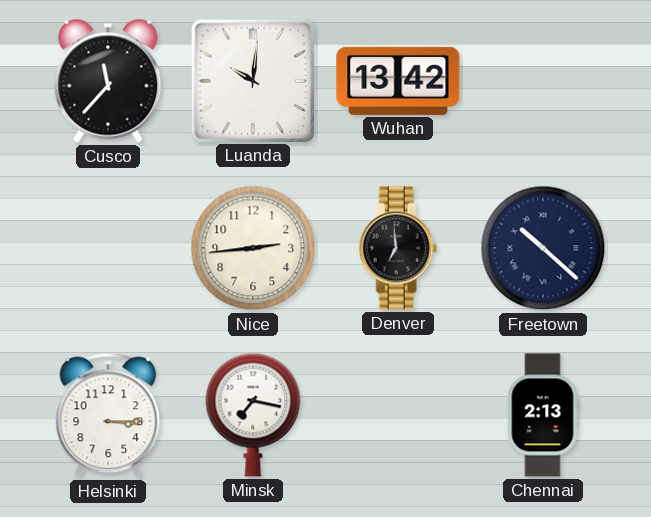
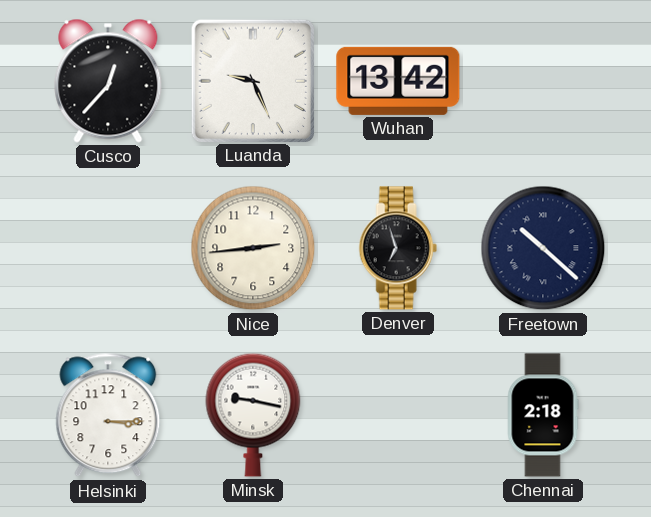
Cusco: 11:37 -> 12:37 (108, 81)
Luanda: 10:01 -> 9:26 (252, 80)
Denver: 6:59 -> 6:57 (398, 248)
Minsk: 7:17 -> 9:17 (253, 415)
Chennai: 2:13 -> 2:18 (543, 415)
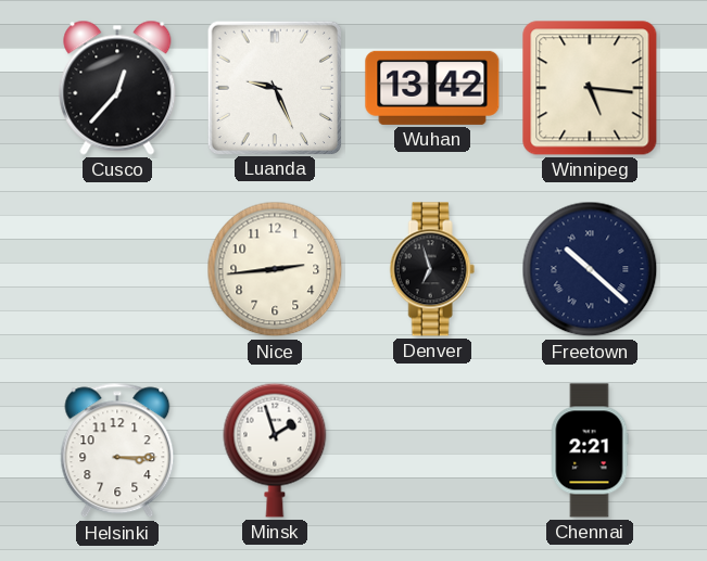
Winnipeg: none -> 5:16 (590, 88)
Minsk: 9:17 -> 1:57 (275, 450)
Chennai: 2:18 -> 2:21 (590, 450)
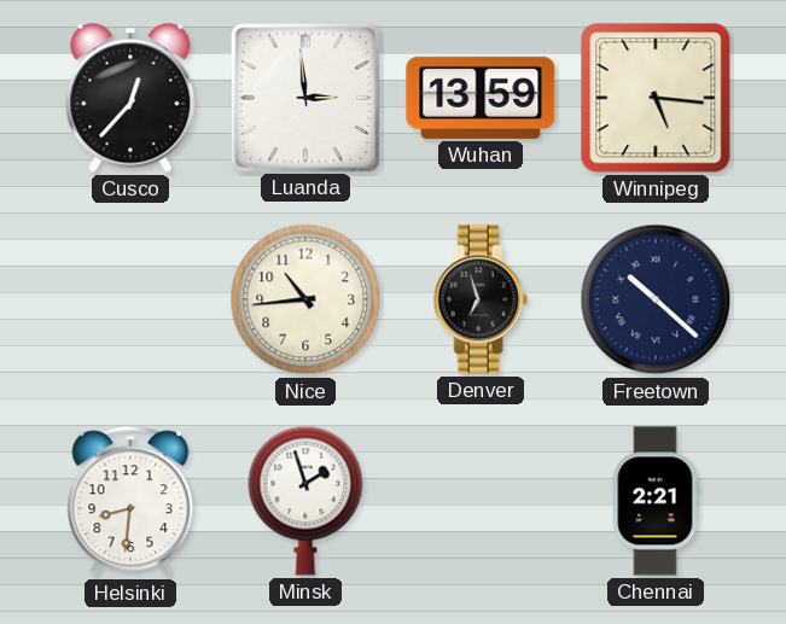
Luanda: 9:26 -> 2:59 (304, 97)
Wuhan: 13:42 -> 13:59 (481, 98)
Nice: 2:44 -> 10:44 (305, 299)
Helsinki: 3:15 -> 8:31 (130, 501)
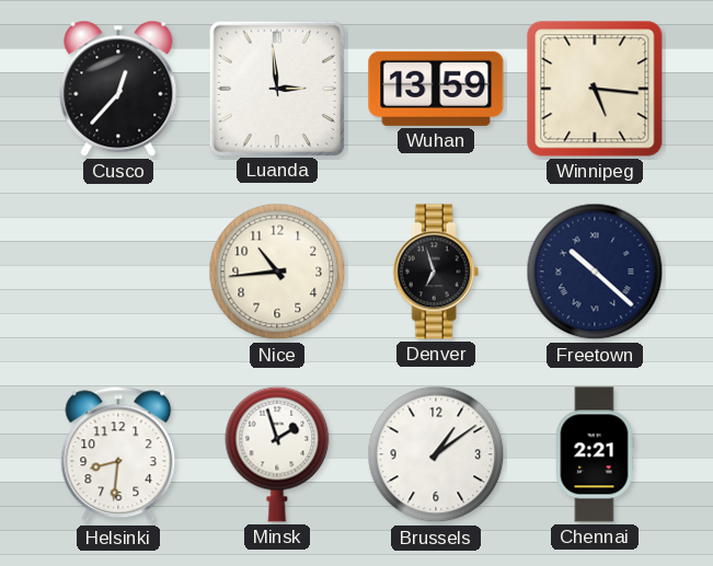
Brussels: none -> 1:09 (436, 454)
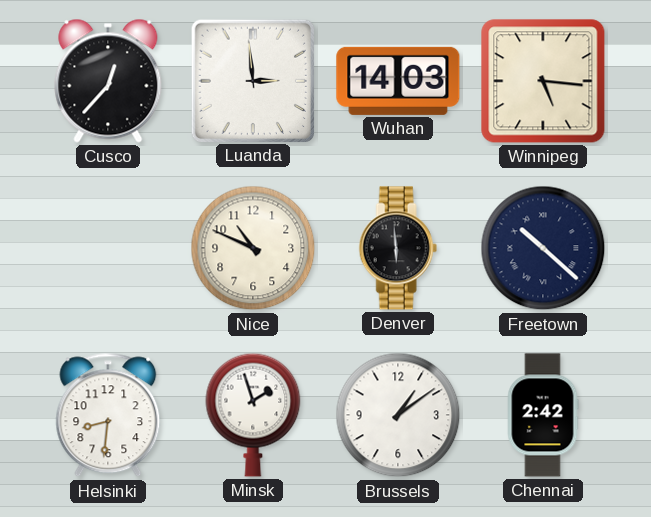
Wuhan: 13:59 -> 14:03 (398, 81)
Nice: 10:44 -> 10:49 (253, 248)
Denver: 6:57 -> 5:59 (398, 248)
Chennai: 2:21 -> 2:42 (543, 415)
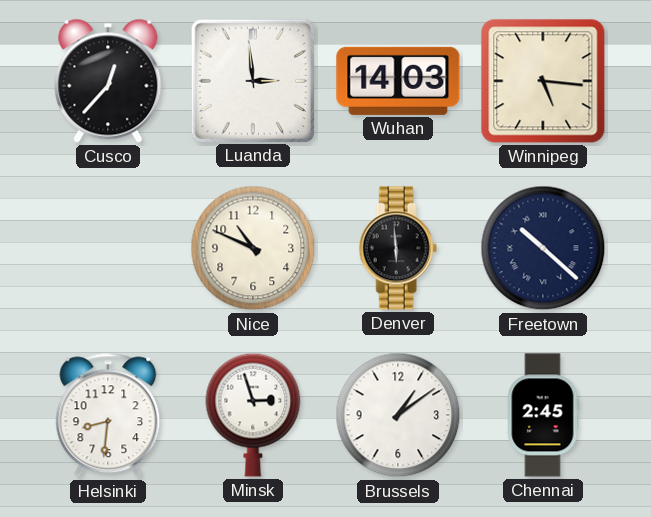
Minsk: 1:57 -> 2:57 (253, 415)
Chennai: 2:42 -> 2:45 (543, 415)
